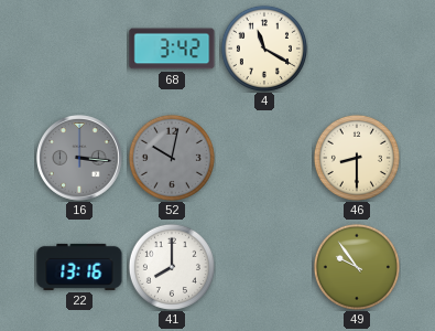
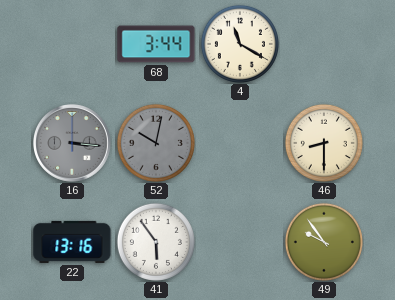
68: 3:42 -> 3:44 (156, 44)
41: 8:00 -> 5:54 (156, 242)
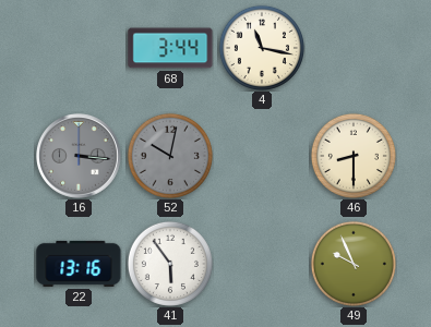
4: 11:20 -> 11:17 (262, 48)
49: 9:54 -> 9:56 (354, 264)
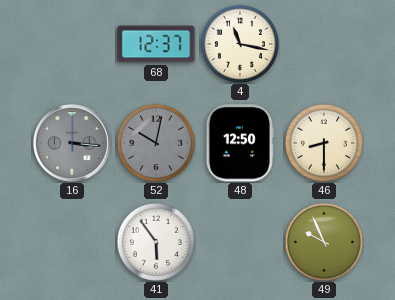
68: 3:44 -> 12:37 (156, 44)
48: none -> 12:50 (240, 143)
22: 13:16 -> none (79, 264)
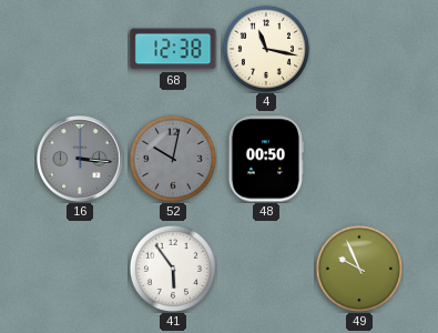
68: 12:37 -> 12:38 (173, 49)
48: 12:50 -> 00:50 (266, 159)
46: 8:30 -> none (324, 143)
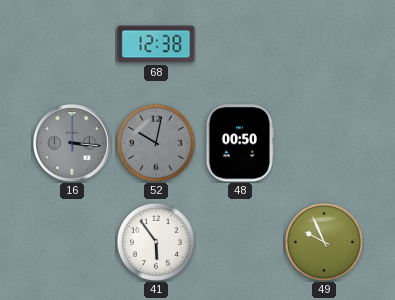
4: 11:17 -> none (266, 49)
